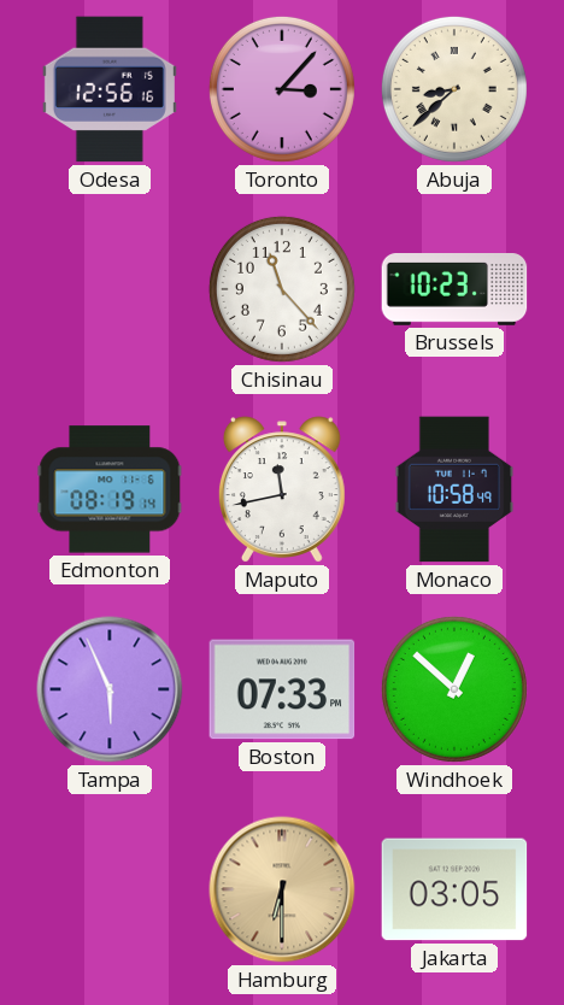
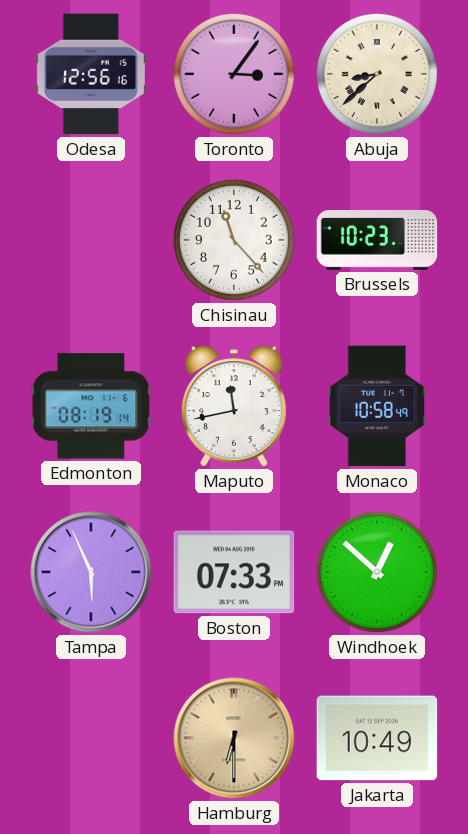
Toronto: 3:07 -> 3:06 (234, 74)
Jakarta: 03:05 -> 10:49 (377, 738)
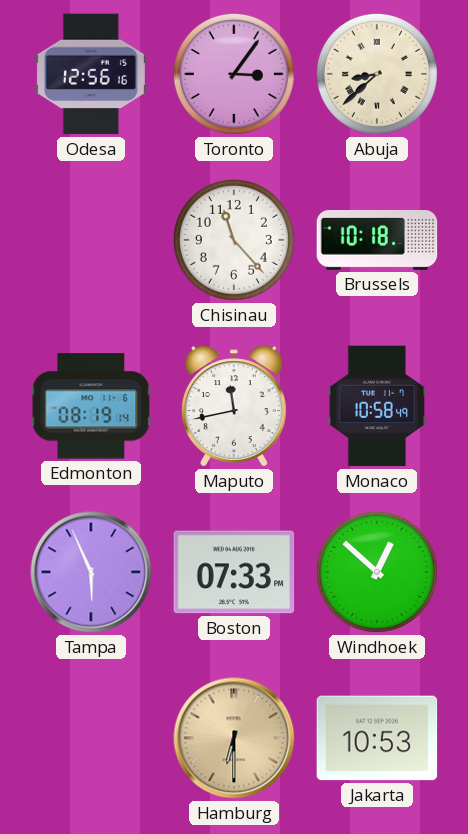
Brussels: 10:23 -> 10:18 (377, 241)
Jakarta: 10:49 -> 10:53 (377, 738)
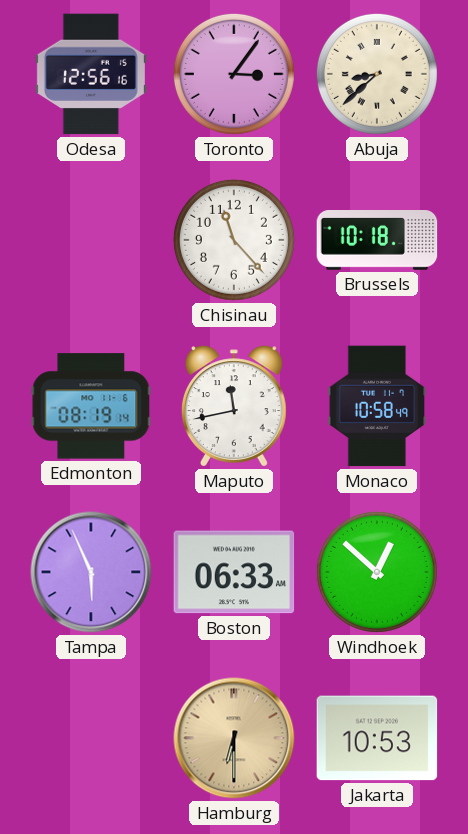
Boston: 07:33 -> 06:33 (234, 572)
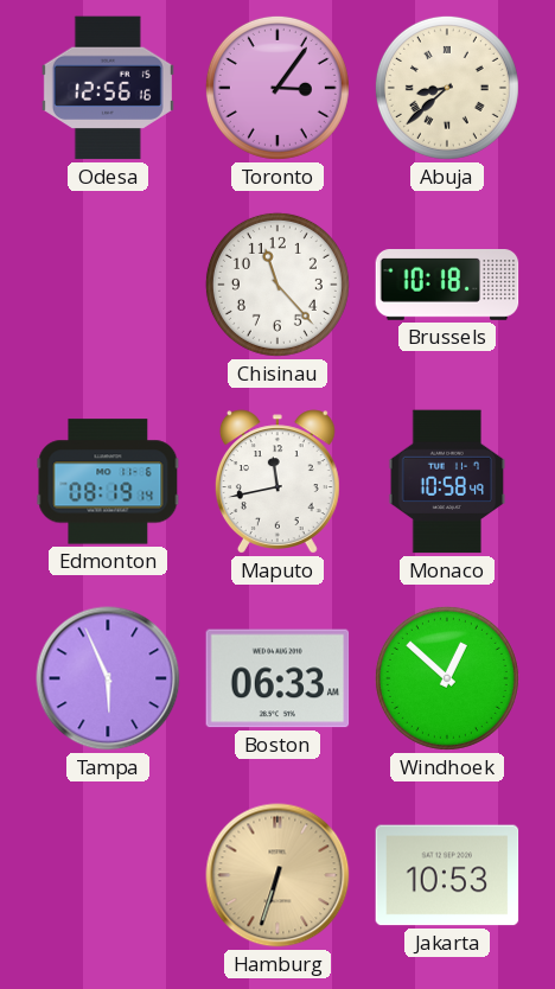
Hamburg: 6:30 -> 6:33 (277, 875)
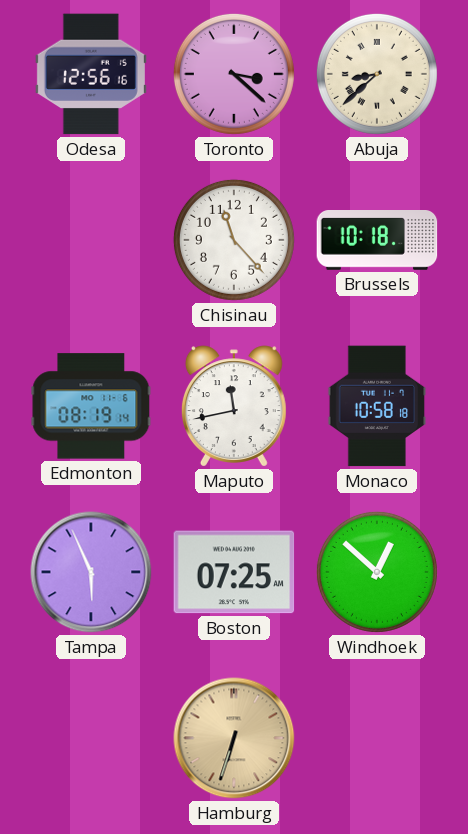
Toronto: 3:06 -> 3:22 (234, 74)
Monaco: 10:58:49 -> 10:58:18 (377, 406)
Boston: 06:33 -> 07:25 (234, 572)
Jakarta: 10:53 -> none (447, 875)
